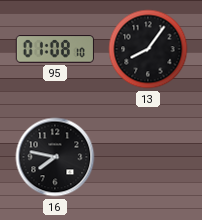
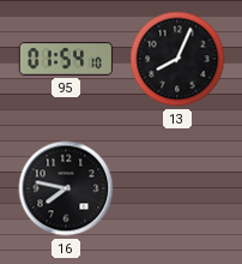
95: 01:08 -> 01:54 (65, 59)
13: 8:06 -> 8:04 (177, 59)
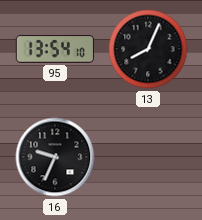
95: 01:54 -> 13:54 (54, 49)
16: 7:47 -> 9:34 (55, 157)
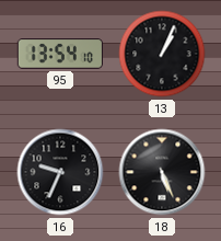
13: 8:04 -> 1:04 (162, 54)
18: none -> 5:26 (162, 172)
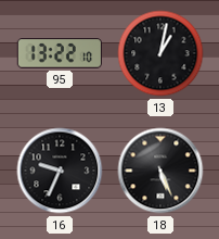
95: 13:54 -> 13:22 (59, 53)
13: 1:04 -> 1:02 (160, 53)
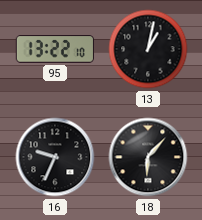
18: 5:26 -> 6:07 (148, 157)
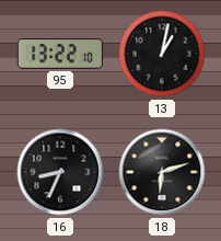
16: 9:34 -> 8:34 (60, 172)
18: 6:07 -> 6:12 (162, 172)
